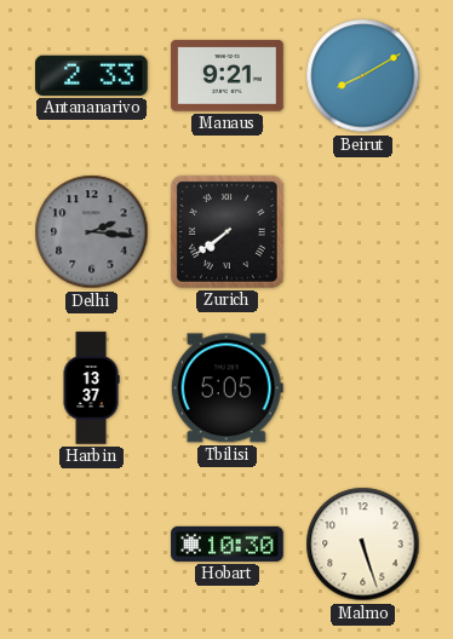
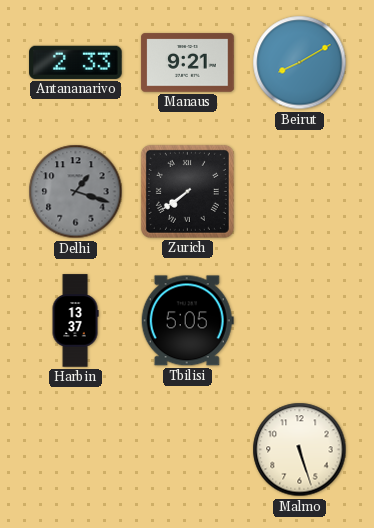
Delhi: 2:16 -> 1:18 (76, 192)
Hobart: 10:30 -> none (228, 543)
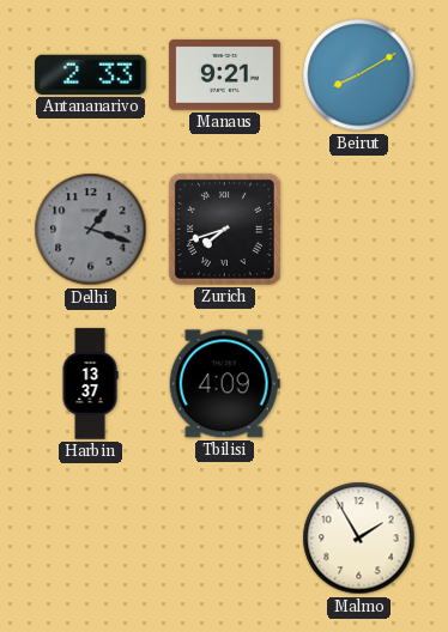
Zurich: 7:39 -> 7:42 (224, 229)
Tbilisi: 5:05 -> 4:09 (224, 384)
Malmo: 5:27 -> 1:55 (359, 539)
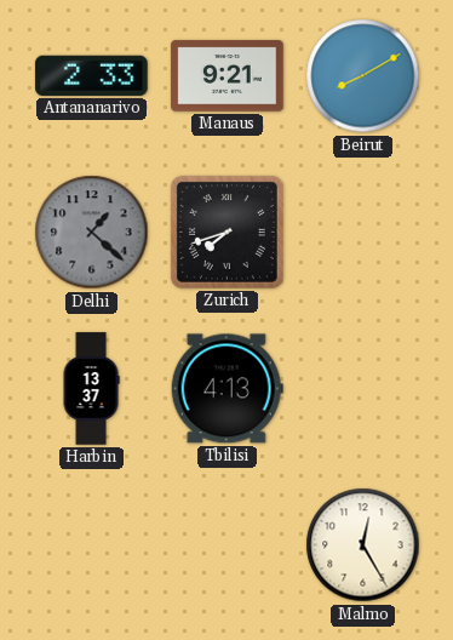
Delhi: 1:18 -> 1:22 (92, 233)
Tbilisi: 4:09 -> 4:13 (226, 389)
Malmo: 1:55 -> 12:25 (363, 545)
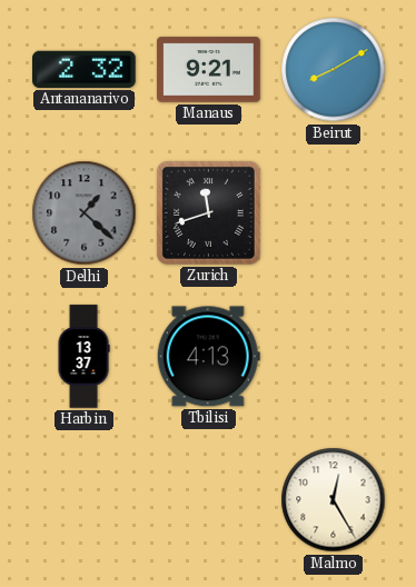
Antananarivo: 2:33 -> 2:32 (85, 69)
Zurich: 7:42 -> 11:42 (208, 212)
